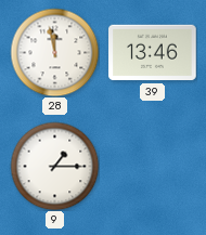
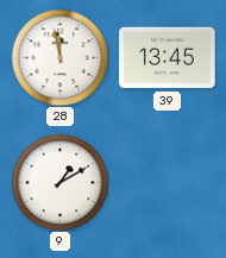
39: 13:46 -> 13:45 (168, 58)
9: 1:15 -> 1:10 (59, 182)
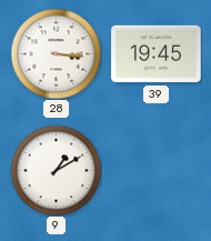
28: 11:58 -> 3:16 (56, 53)
39: 13:45 -> 19:45 (157, 54)
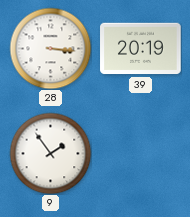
39: 19:45 -> 20:19 (141, 49)
9: 1:10 -> 1:54 (50, 153)
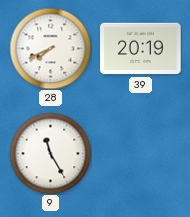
28: 3:16 -> 7:41 (50, 48)
9: 1:54 -> 11:25 (50, 153)
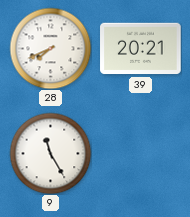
39: 20:19 -> 20:21 (141, 49)
